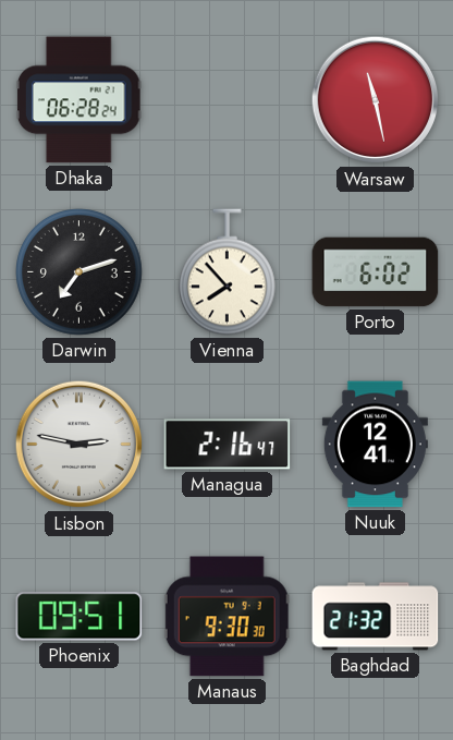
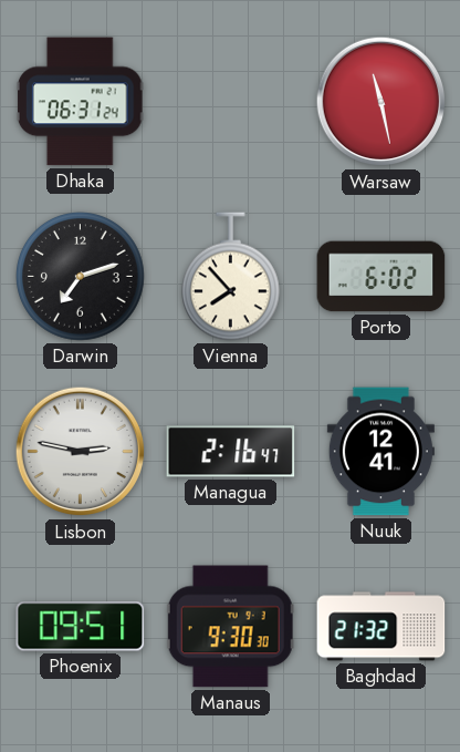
Dhaka: 06:28 -> 06:31 (80, 102)
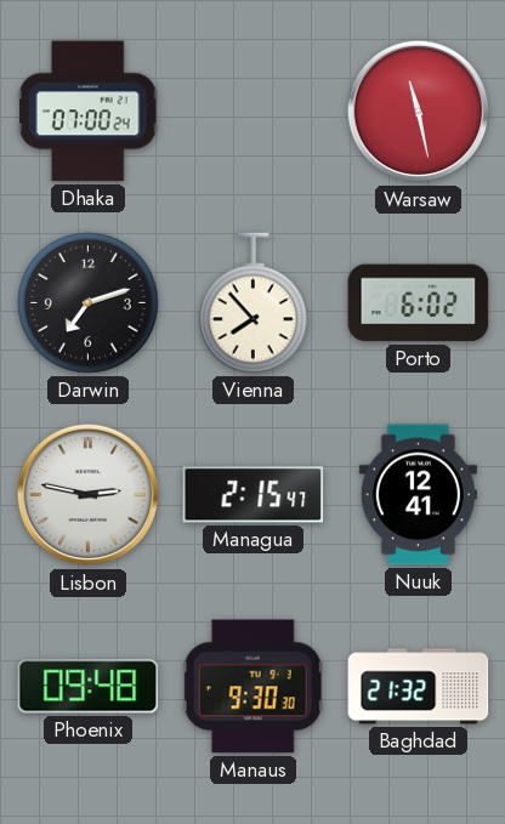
Dhaka: 06:31 -> 07:00 (87, 112)
Managua: 2:16 -> 2:15 (254, 495)
Phoenix: 09:51 -> 09:48 (89, 687)
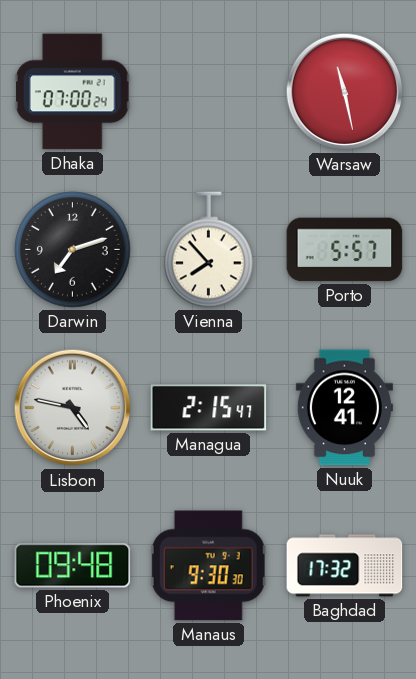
Porto: 6:02 -> 5:57 (345, 250)
Lisbon: 2:47 -> 4:47 (73, 408)
Baghdad: 21:32 -> 17:32 (345, 566)
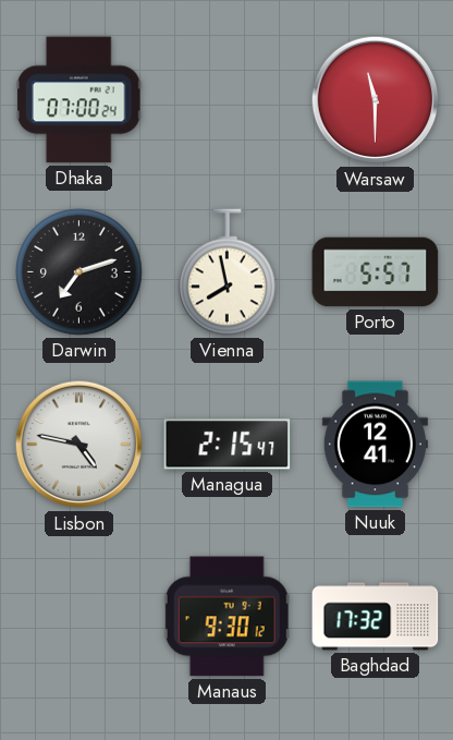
Warsaw: 11:28 -> 11:30 (376, 100)
Vienna: 7:53 -> 7:58 (226, 272)
Phoenix: 09:48 -> none (73, 566)
Manaus: 9:30:30 -> 9:30:12 (226, 617)
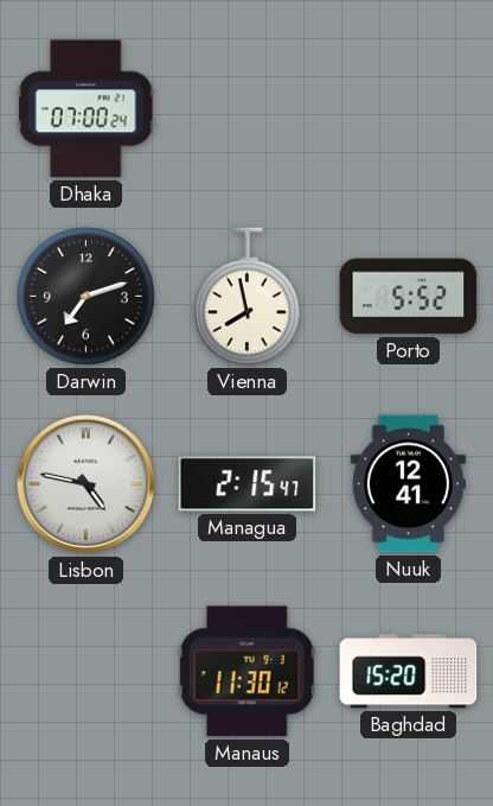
Warsaw: 11:30 -> none (376, 100)
Porto: 5:57 -> 5:52 (409, 297)
Manaus: 9:30 -> 11:30 (246, 672)
Baghdad: 17:32 -> 15:20 (409, 672)
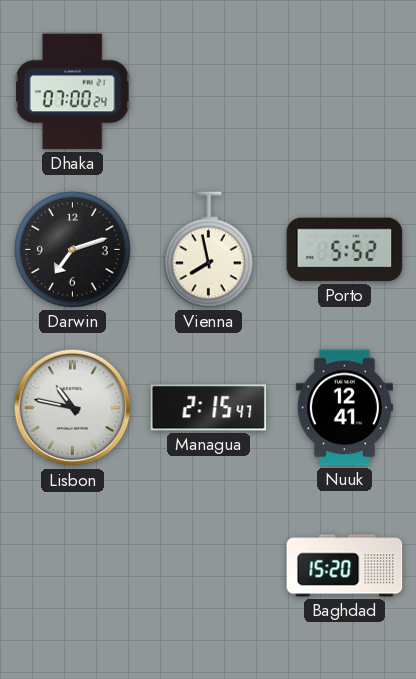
Lisbon: 4:47 -> 10:47 (73, 408)
Manaus: 11:30 -> none (246, 672)
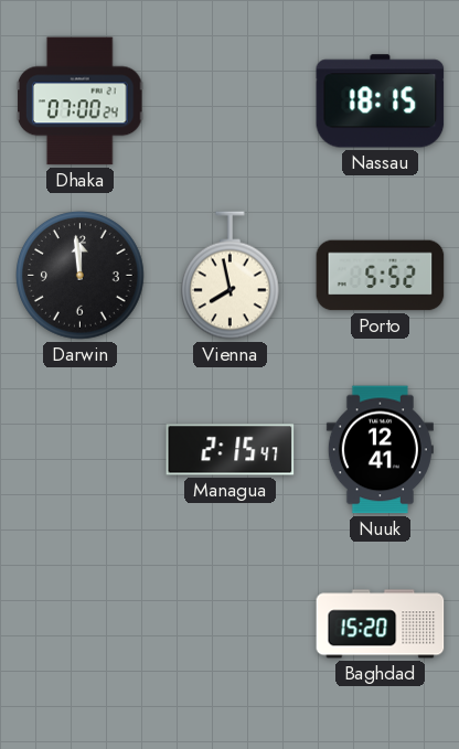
Nassau: none -> 18:15 (381, 101)
Darwin: 7:12 -> 11:59 (81, 276)
Lisbon: 10:47 -> none (73, 408)
